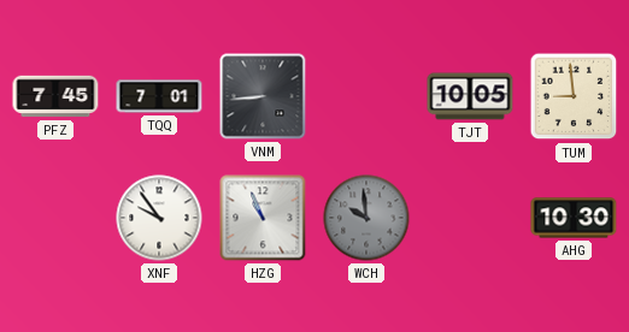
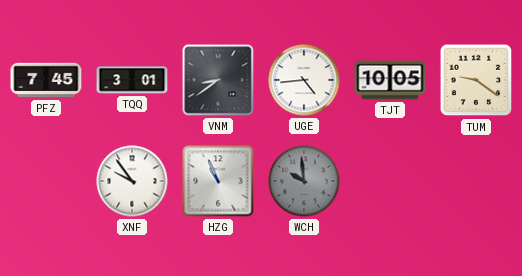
TQQ: 7:01 -> 3:01 (132, 80)
VNM: 8:44 -> 8:39 (218, 80)
UGE: none -> 4:44 (304, 80)
TUM: 8:59 -> 9:21 (476, 80)
AHG: 10:30 -> none (574, 218)
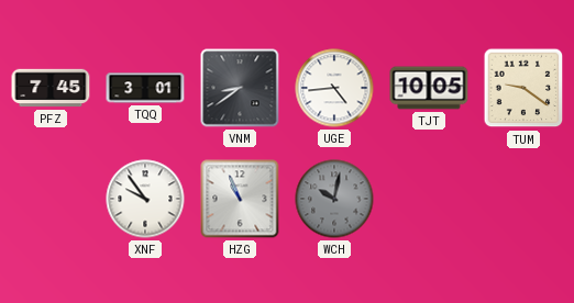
WCH: 9:59 -> 10:02 (334, 199)
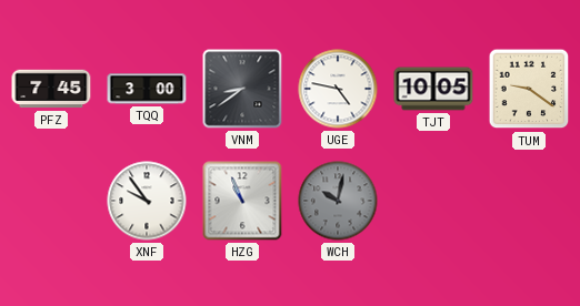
TQQ: 3:01 -> 3:00 (147, 89)
UGE: 4:44 -> 4:47 (338, 89)
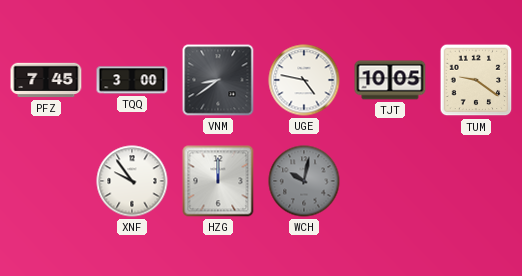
HZG: 10:56 -> 12:00 (218, 181)
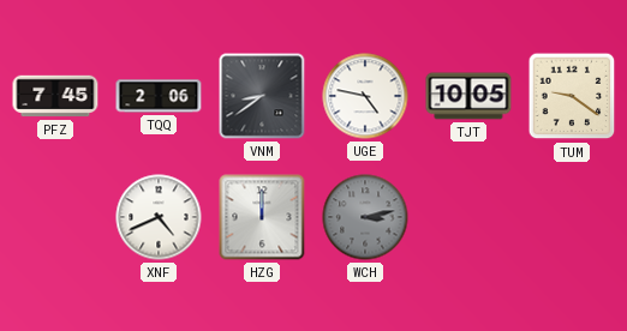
TQQ: 3:00 -> 2:06 (159, 96)
XNF: 9:54 -> 4:41 (159, 217)
WCH: 10:02 -> 3:13 (365, 217)
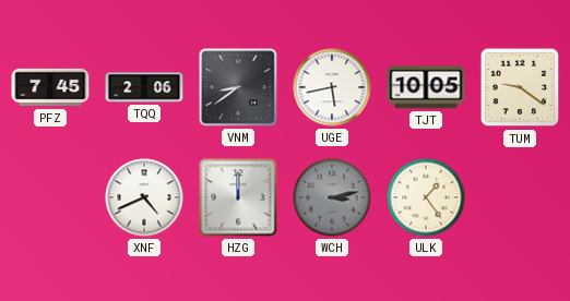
UGE: 4:47 -> 5:43 (332, 87)
ULK: none -> 1:24 (426, 197)
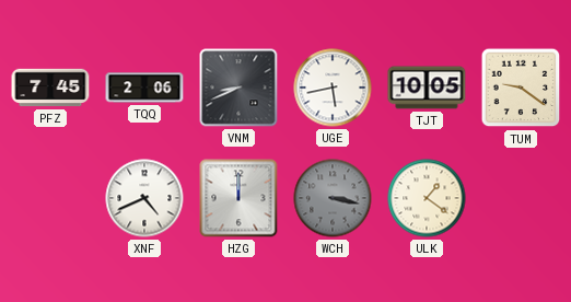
VNM: 8:39 -> 8:41 (238, 88)
WCH: 3:13 -> 3:17 (333, 198)
ULK: 1:24 -> 1:21 (427, 198)
